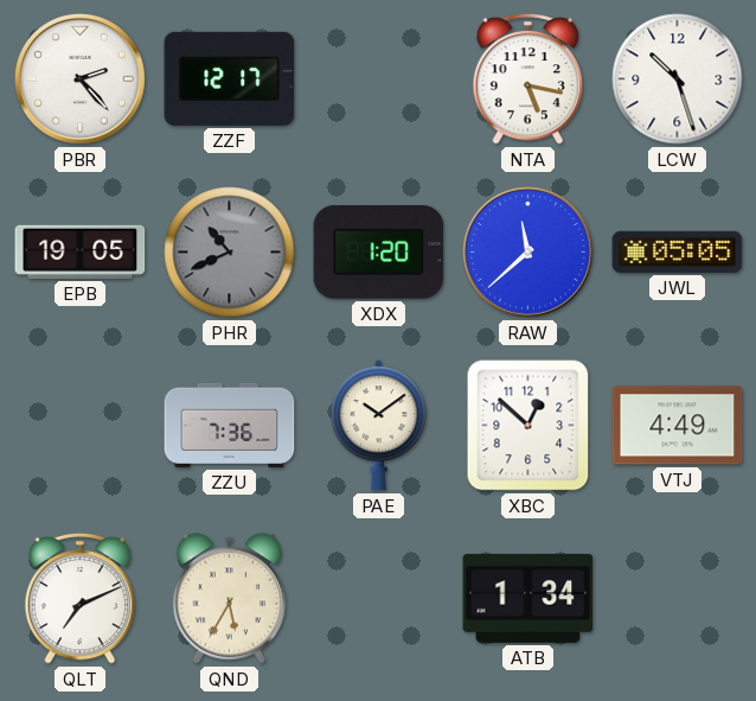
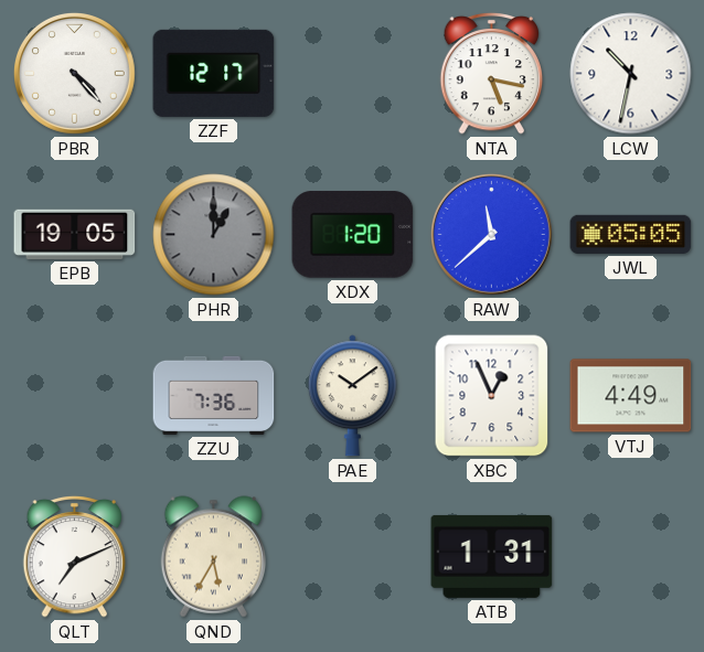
PBR: 2:23 -> 4:23 (74, 73)
LCW: 10:27 -> 10:32 (631, 74)
PHR: 10:41 -> 1:00 (214, 235)
XBC: 12:52 -> 12:56 (492, 396)
ATB: 1:34 -> 1:31 (492, 556)
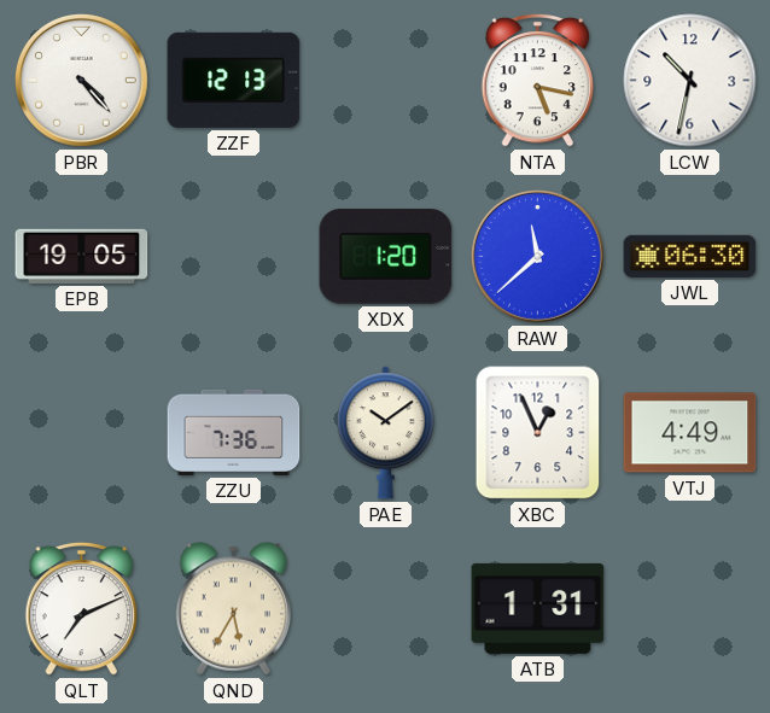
ZZF: 12:17 -> 12:13 (234, 80)
PHR: 1:00 -> none (214, 235)
JWL: 05:05 -> 06:30 (690, 256)
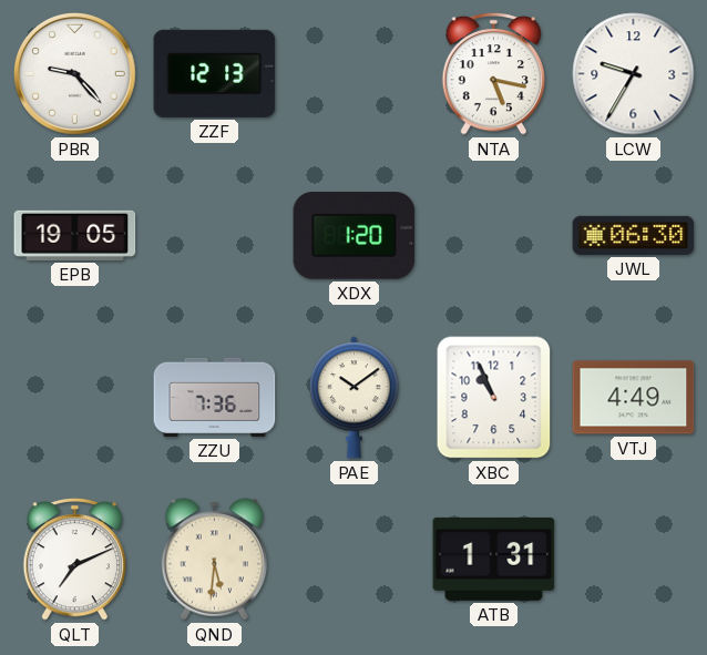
PBR: 4:23 -> 9:23 (74, 73)
LCW: 10:32 -> 9:35 (634, 74)
RAW: 11:38 -> none (537, 256)
XBC: 12:56 -> 10:56 (494, 398)
QND: 5:35 -> 5:31 (214, 560)
